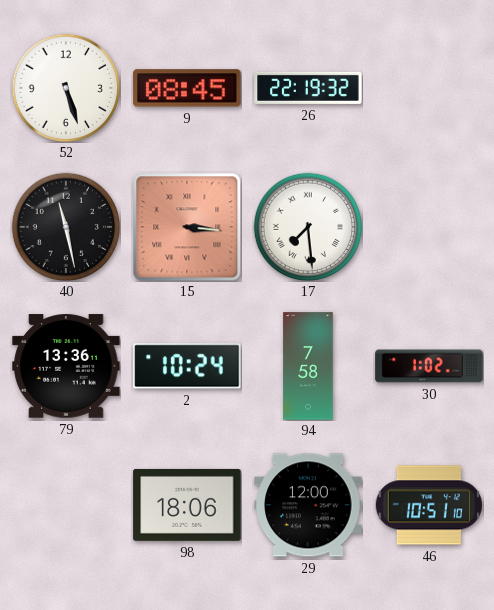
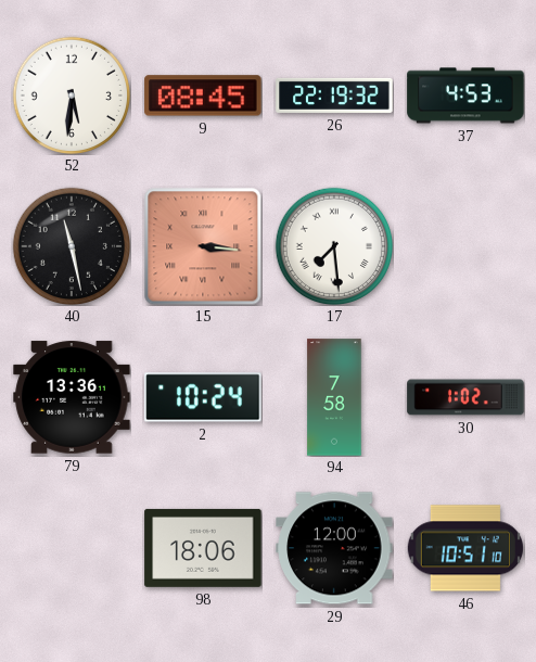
52: 5:27 -> 5:31 (71, 94)
37: none -> 4:53 (465, 96)
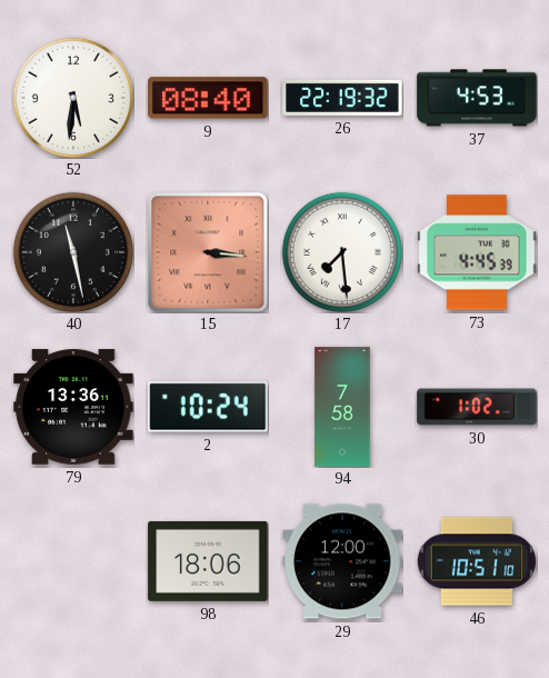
9: 08:45 -> 08:40 (208, 98)
73: none -> 4:45 (477, 252)
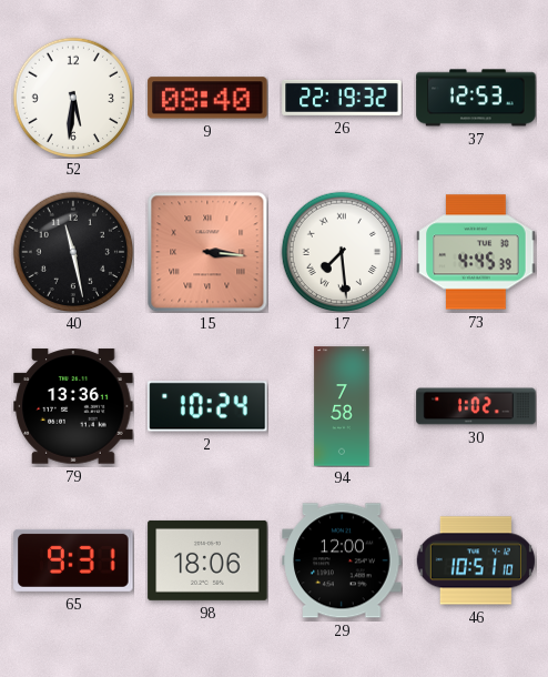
37: 4:53 -> 12:53 (476, 98)
65: none -> 9:31 (73, 560)
